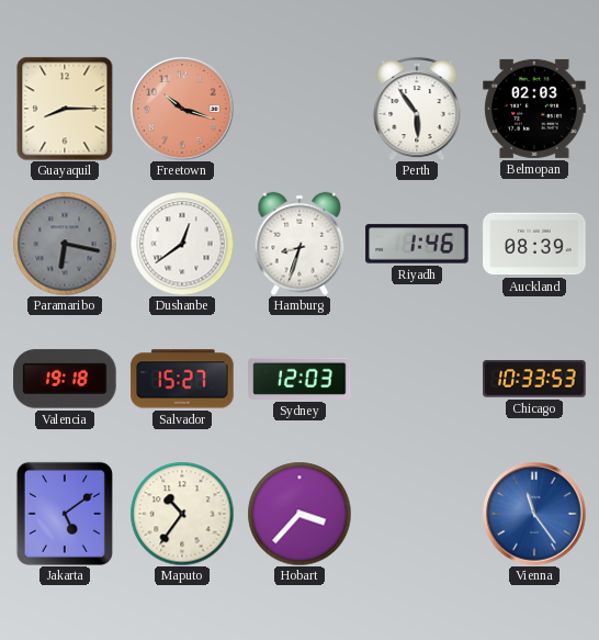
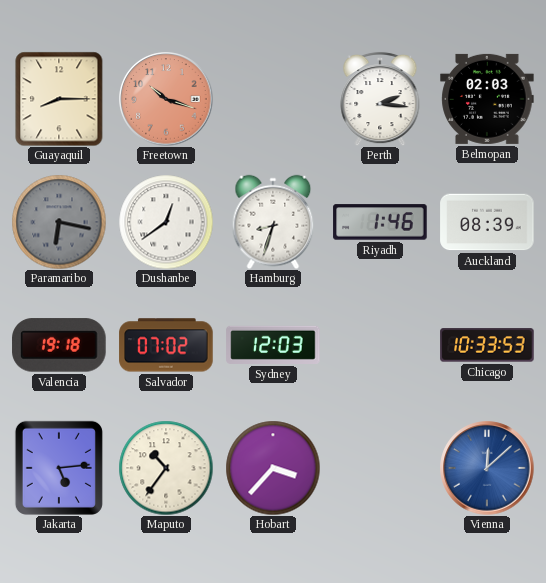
Perth: 5:54 -> 2:16 (380, 99)
Salvador: 15:27 -> 07:02 (166, 345)
Jakarta: 5:09 -> 5:14 (59, 468)
Vienna: 11:24 -> 12:08 (487, 468)
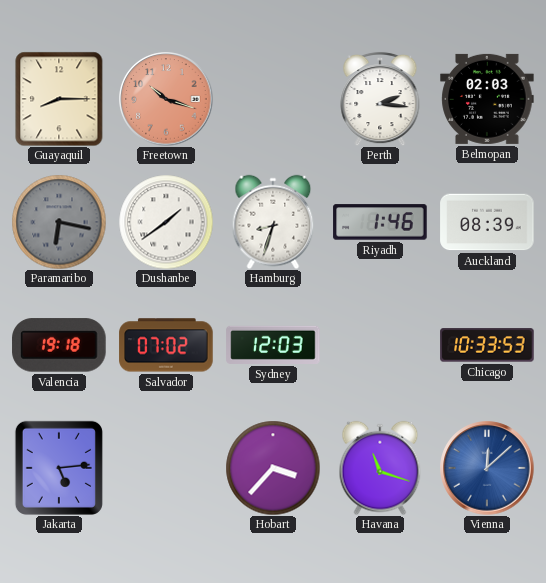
Dushanbe: 12:39 -> 1:39 (166, 222)
Maputo: 10:36 -> none (166, 468)
Havana: none -> 11:18 (380, 468)
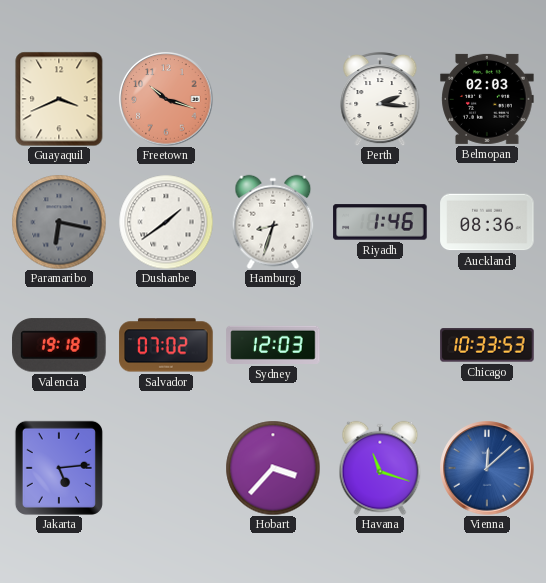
Guayaquil: 8:15 -> 3:41 (59, 99)
Auckland: 08:39 -> 08:36 (487, 222)
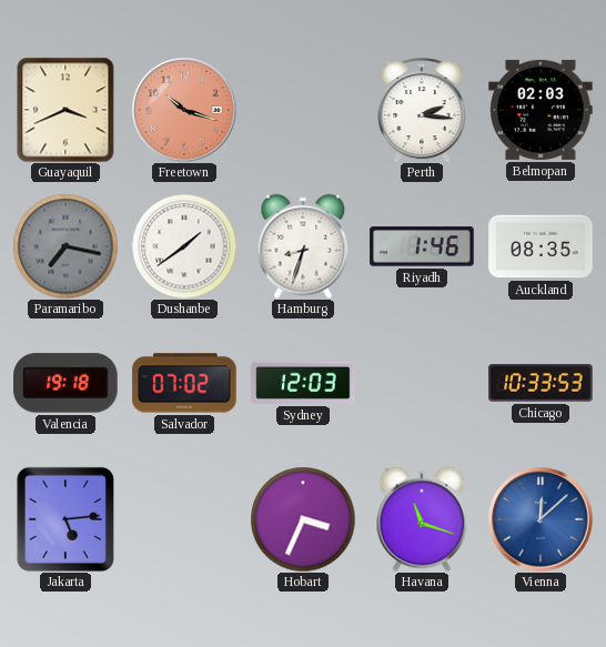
Paramaribo: 6:17 -> 7:17 (65, 246)
Auckland: 08:36 -> 08:35 (541, 246)
Hobart: 3:37 -> 3:34 (303, 519)
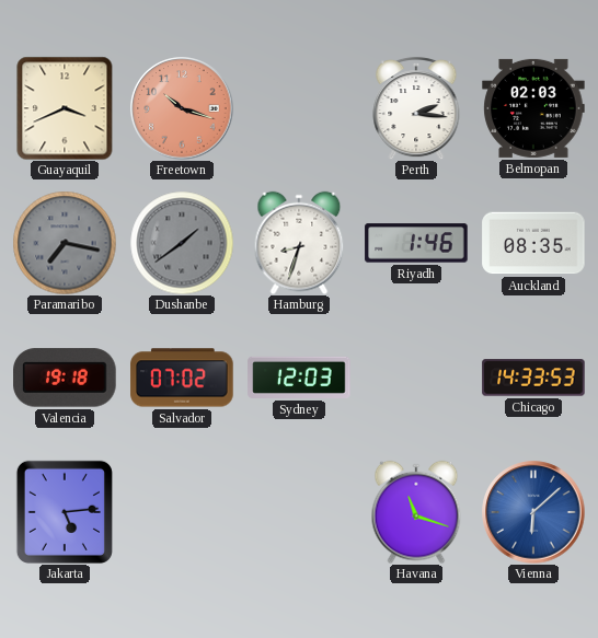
Dushanbe dial: white -> grey (182, 243)
Chicago: 10:33 -> 14:33 (533, 378)
Hobart: 3:34 -> none (303, 519)
Vienna: 12:08 -> 6:08 (533, 512)
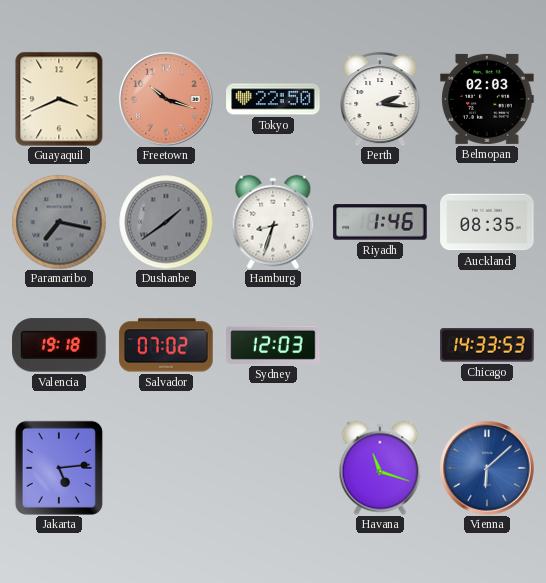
Tokyo: none -> 22:50 (273, 99)
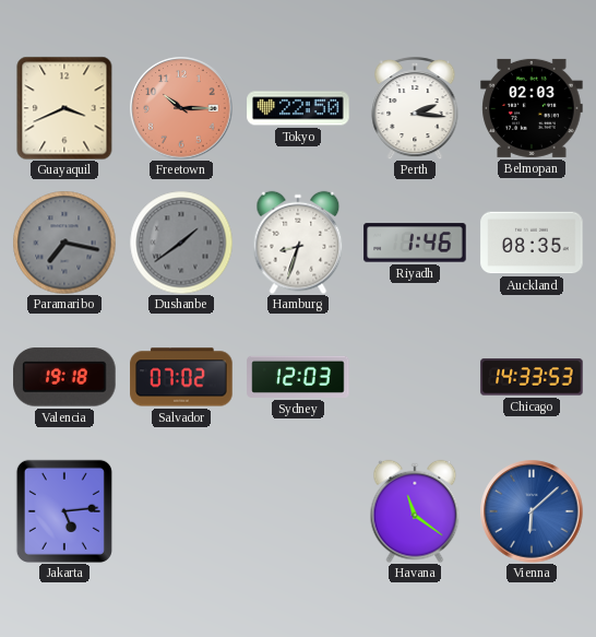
Freetown: 10:18 -> 10:15 (181, 108)
Havana: 11:18 -> 11:21 (415, 511)
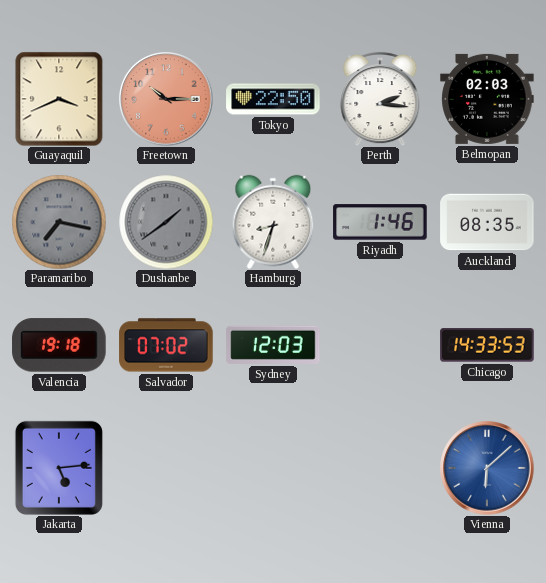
Havana: 11:21 -> none (415, 511)
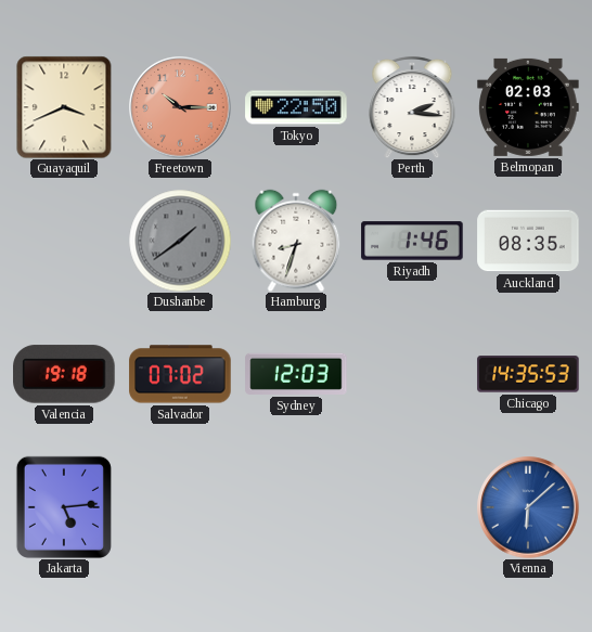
Paramaribo: 7:17 -> none (59, 222)
Chicago: 14:33 -> 14:35 (528, 374)
